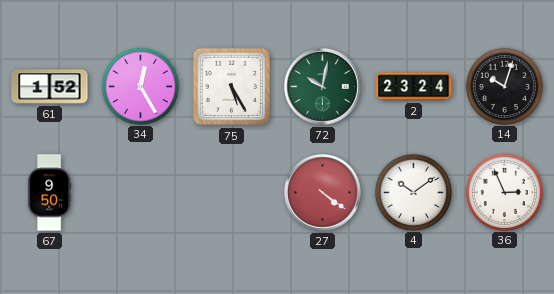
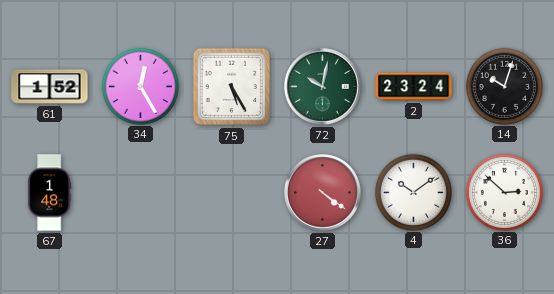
67: 9:50 -> 1:48 (50, 193)
36: 2:56 -> 2:52 (504, 192)
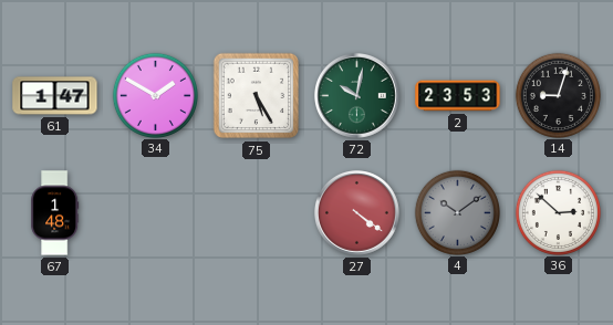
61: 1:52 -> 1:47 (55, 96)
34: 12:25 -> 1:50 (155, 95)
2: 23:24 -> 23:53 (458, 96)
14: 10:03 -> 9:03 (558, 95)
4 dial: white -> grey (457, 212)
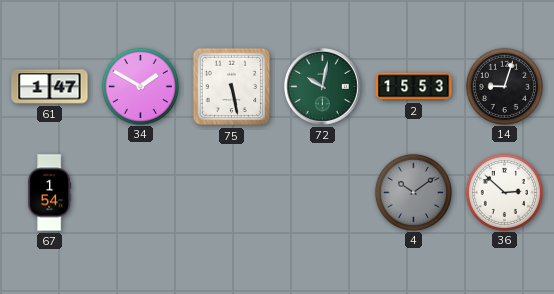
75: 5:25 -> 5:28 (232, 87)
2: 23:53 -> 15:53 (414, 87)
67: 1:48 -> 1:54 (50, 193)
27: 4:21 -> none (357, 213)
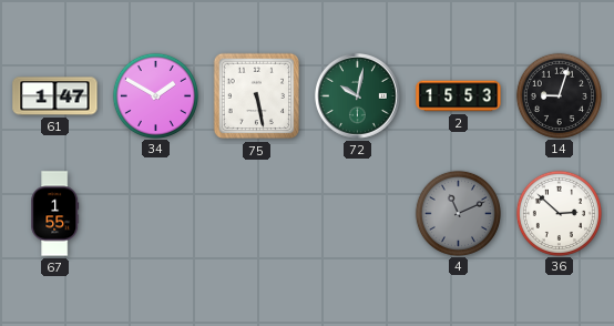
67: 1:54 -> 1:55 (55, 214)
4: 10:09 -> 11:11 (458, 213)
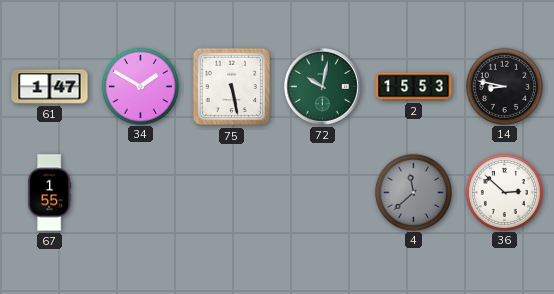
14: 9:03 -> 8:47 (504, 86)
4: 11:11 -> 11:38 (413, 192)
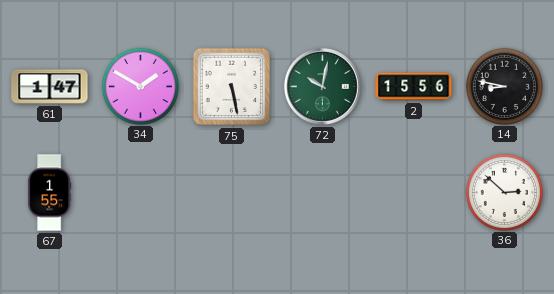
2: 15:53 -> 15:56 (414, 87)
4: 11:38 -> none (413, 192)
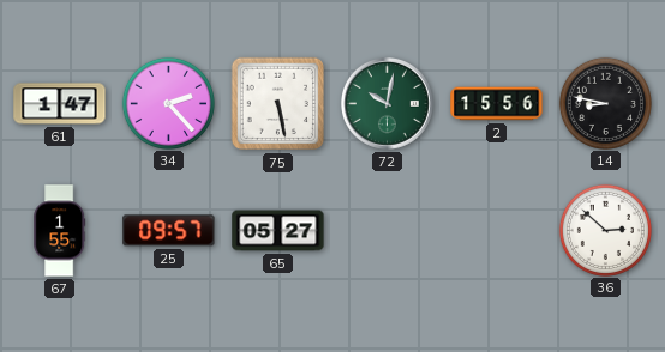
34: 1:50 -> 2:23 (168, 103)
25: none -> 09:57 (169, 231)
65: none -> 05:27 (278, 231)
